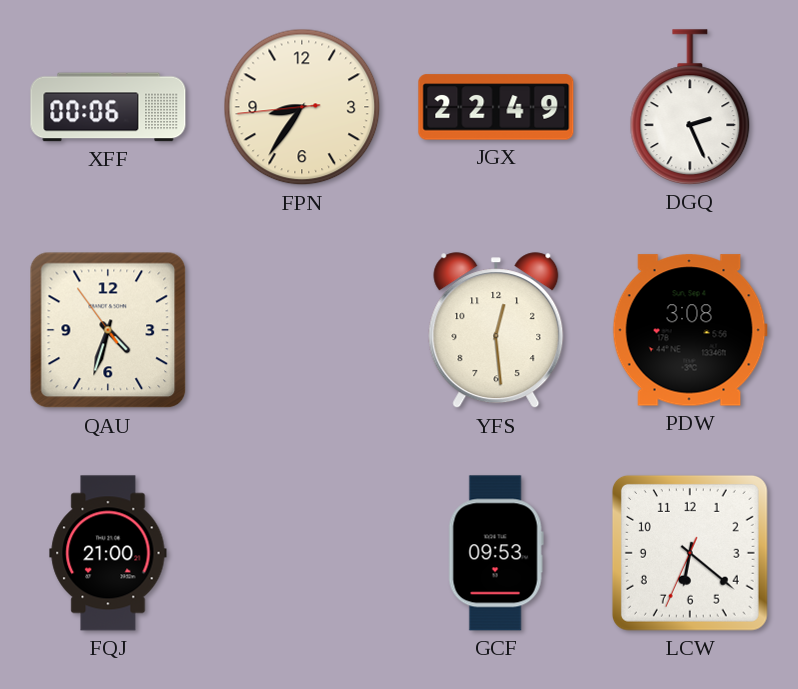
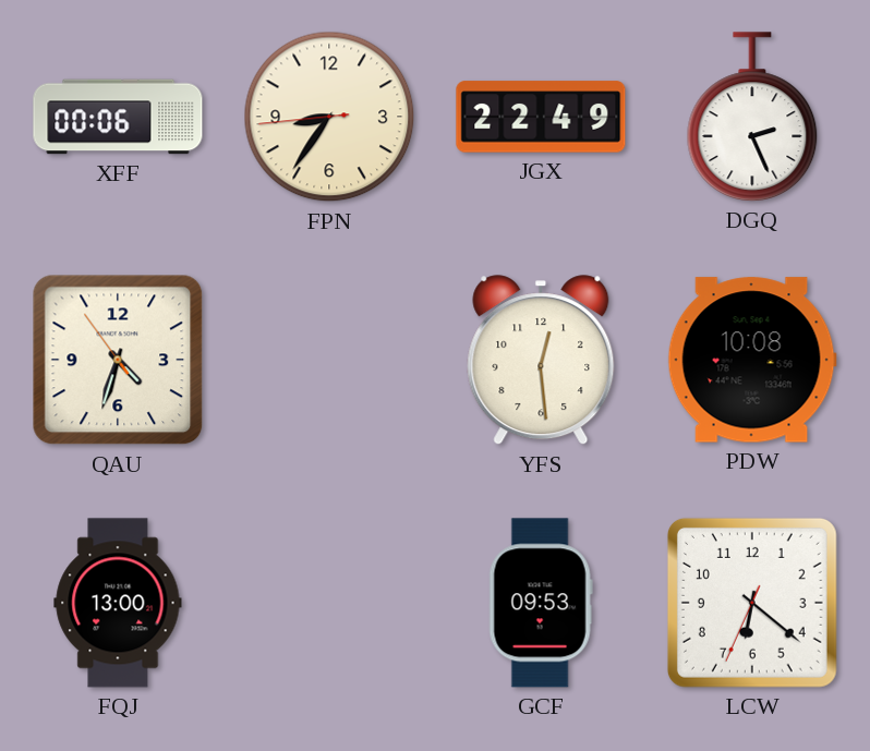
PDW: 3:08 -> 10:08 (752, 360)
FQJ: 21:00 -> 13:00 (118, 603)
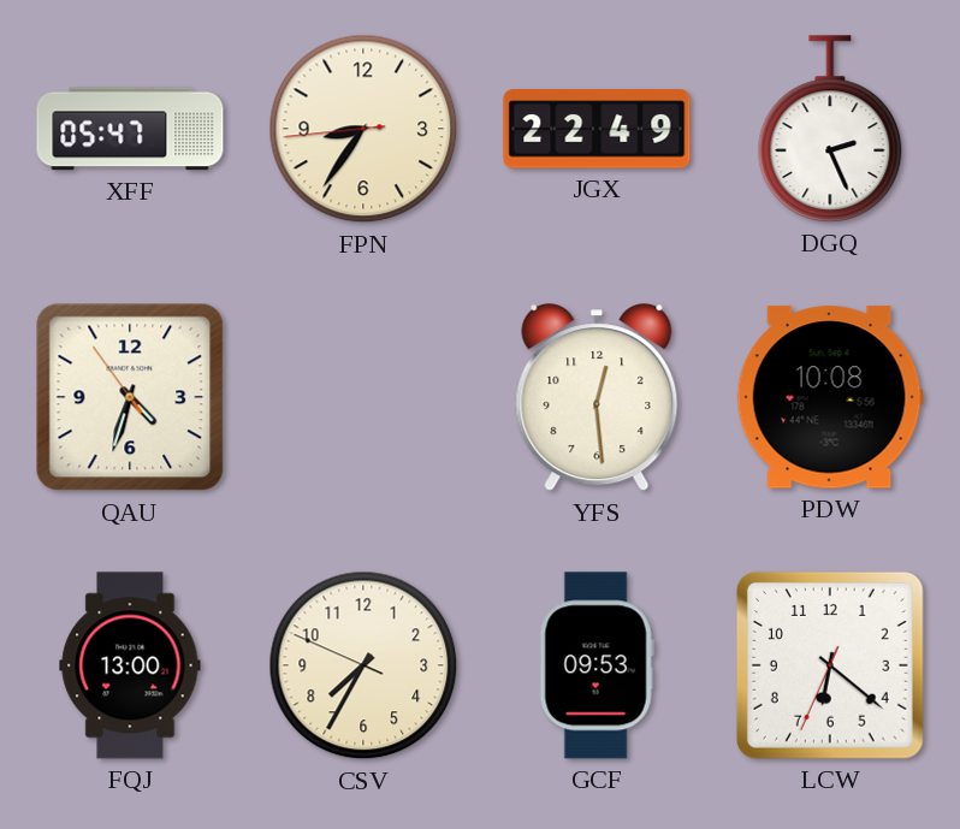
XFF: 00:06 -> 05:47 (130, 129)
CSV: none -> 7:34 (363, 665)
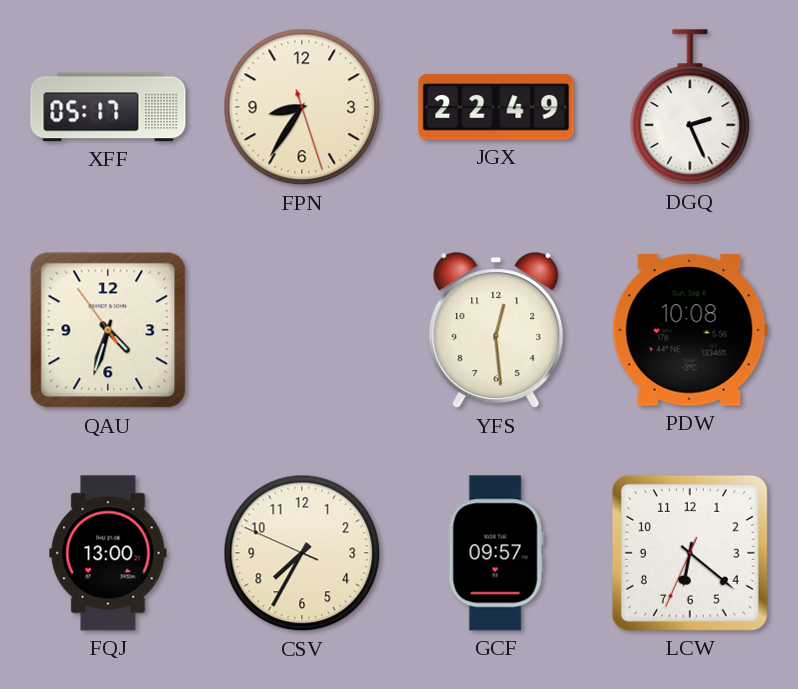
XFF: 05:47 -> 05:17 (108, 107)
FPN: 8:35:44 -> 8:35:27 (302, 107)
GCF: 09:53 -> 09:57 (496, 553)
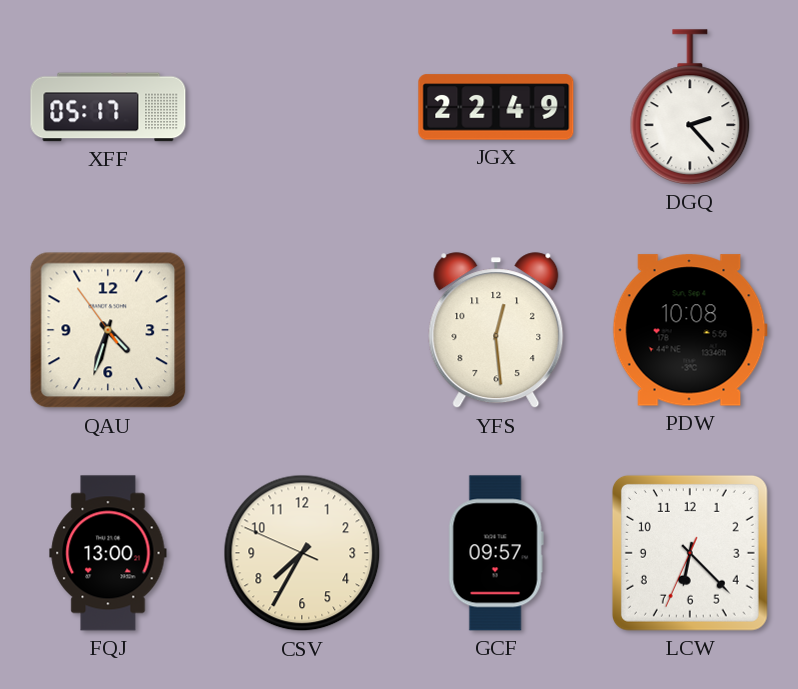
FPN: 8:35 -> none (302, 107)
DGQ: 2:26 -> 2:23 (690, 107)
LCW: 6:21 -> 6:22 (690, 553)
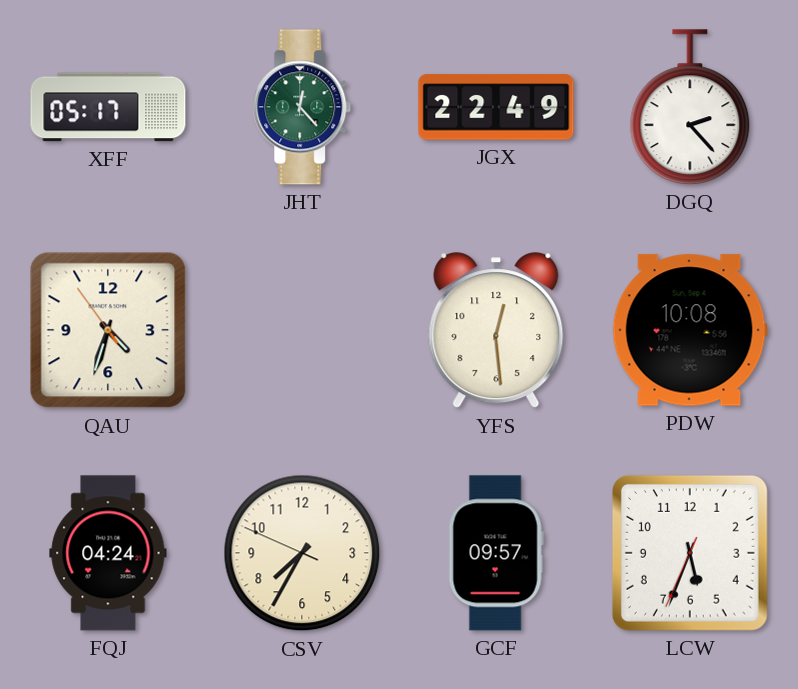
JHT: none -> 12:23 (302, 107)
FQJ: 13:00 -> 04:24 (108, 553)
LCW: 6:22 -> 5:33 (690, 553)
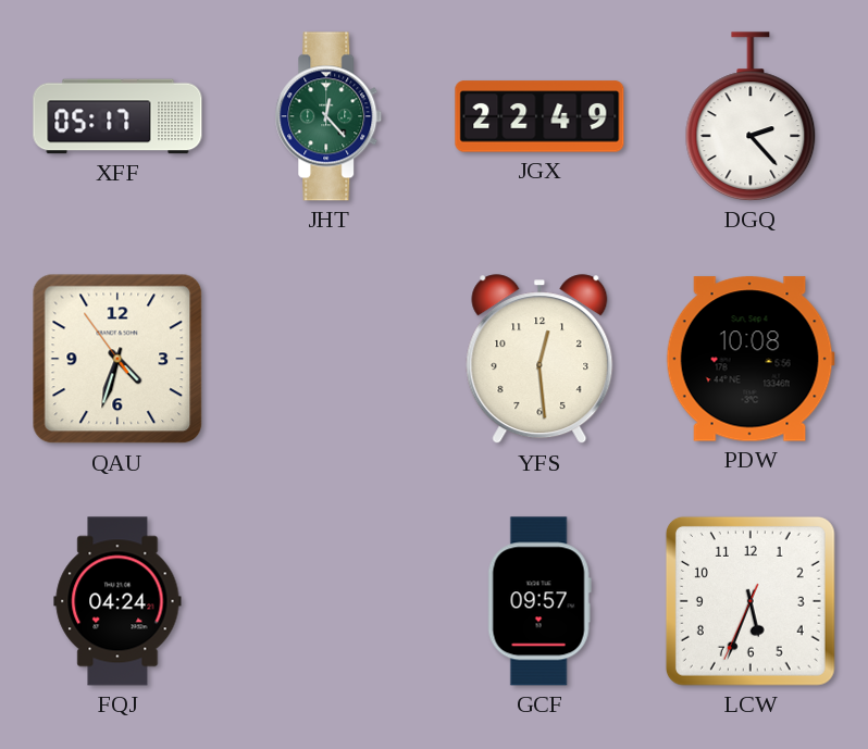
CSV: 7:34 -> none (302, 553)
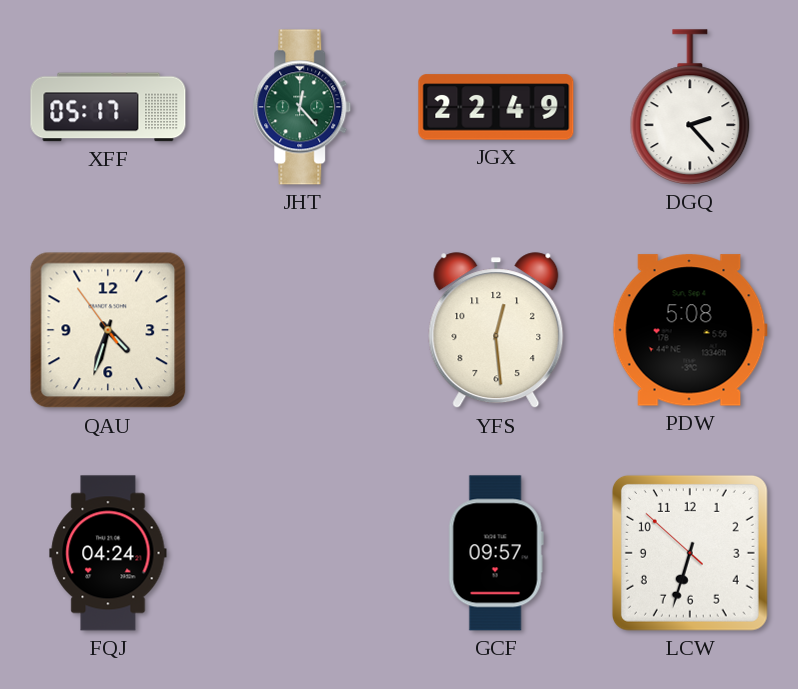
PDW: 10:08 -> 5:08 (690, 330)
LCW: 5:33 -> 6:32 (690, 553)
